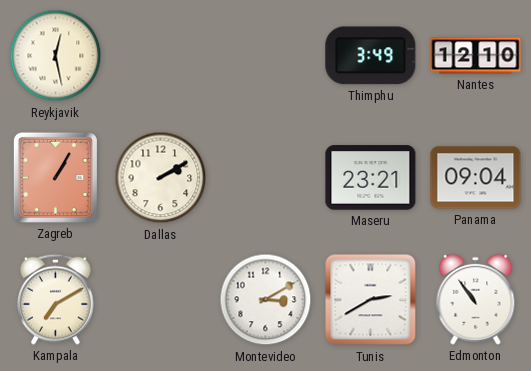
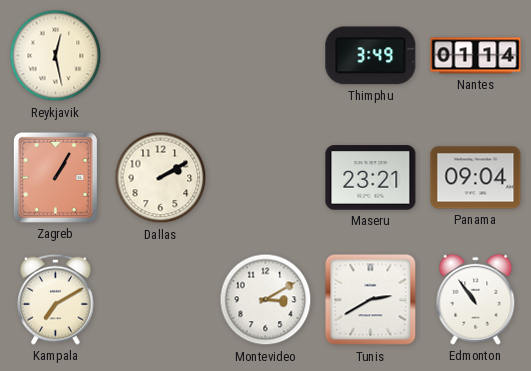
Nantes: 12:10 -> 01:14 (476, 56)
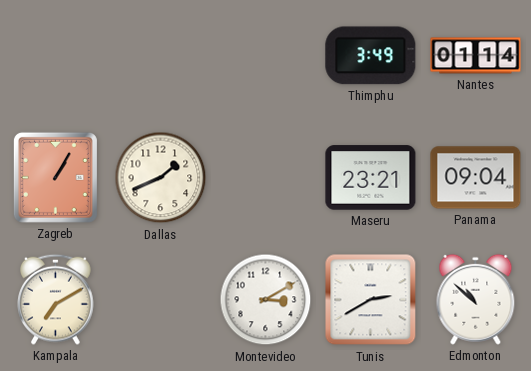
Reykjavik: 12:28 -> none (56, 56)
Dallas: 2:10 -> 1:41 (161, 178)
Edmonton: 10:54 -> 10:52 (476, 299)
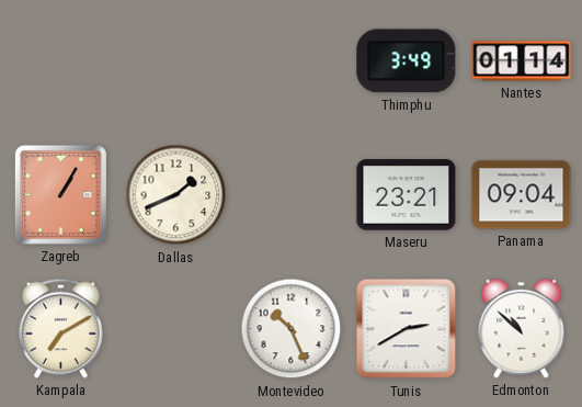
Montevideo: 3:10 -> 10:26 (292, 329)
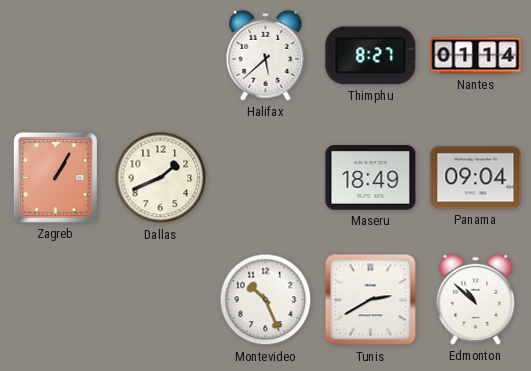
Halifax: none -> 5:38 (266, 55)
Thimphu: 3:49 -> 8:27 (371, 56)
Maseru: 23:21 -> 18:49 (371, 178)
Kampala: 7:10 -> none (61, 328)
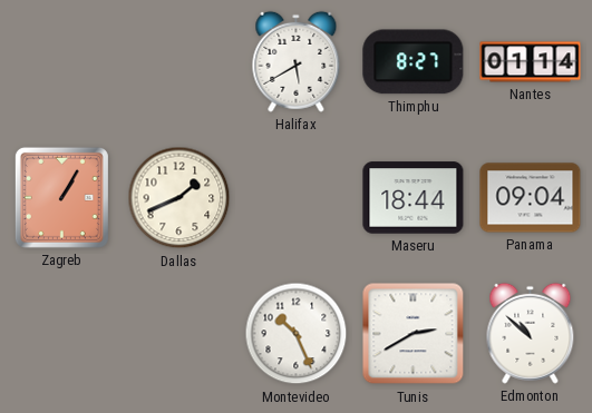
Halifax: 5:38 -> 5:40 (297, 61)
Maseru: 18:49 -> 18:44 (414, 198)
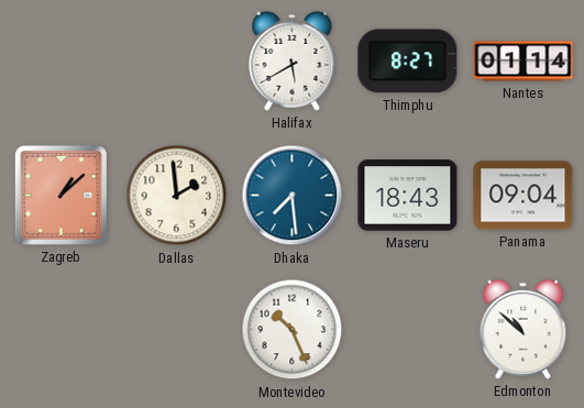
Zagreb: 1:05 -> 1:08 (60, 195)
Dallas: 1:41 -> 1:59 (177, 196)
Dhaka: none -> 7:29 (293, 196)
Maseru: 18:44 -> 18:43 (408, 196)
Tunis: 2:40 -> none (414, 334)
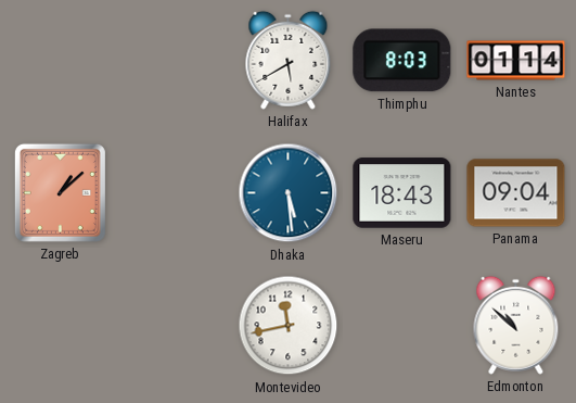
Thimphu: 8:27 -> 8:03 (402, 61)
Dallas: 1:59 -> none (177, 196)
Dhaka: 7:29 -> 5:29 (289, 193)
Montevideo: 10:26 -> 11:43 (289, 326)
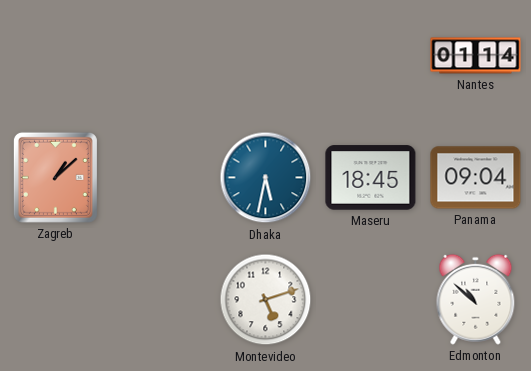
Halifax: 5:40 -> none (289, 60)
Thimphu: 8:03 -> none (402, 61)
Dhaka: 5:29 -> 5:32 (266, 178)
Maseru: 18:43 -> 18:45 (371, 178)
Montevideo: 11:43 -> 5:12 (266, 300)
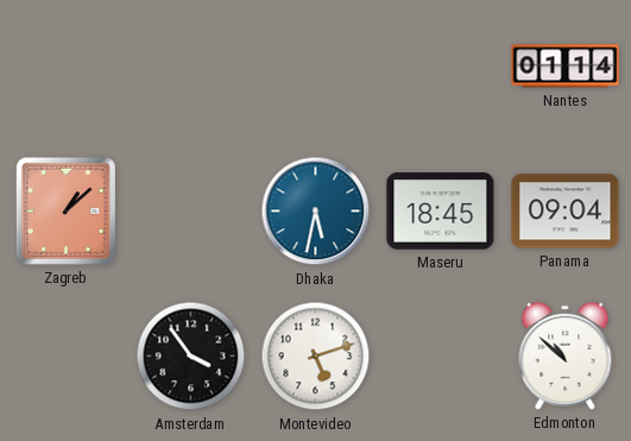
Amsterdam: none -> 3:54 (191, 357)
